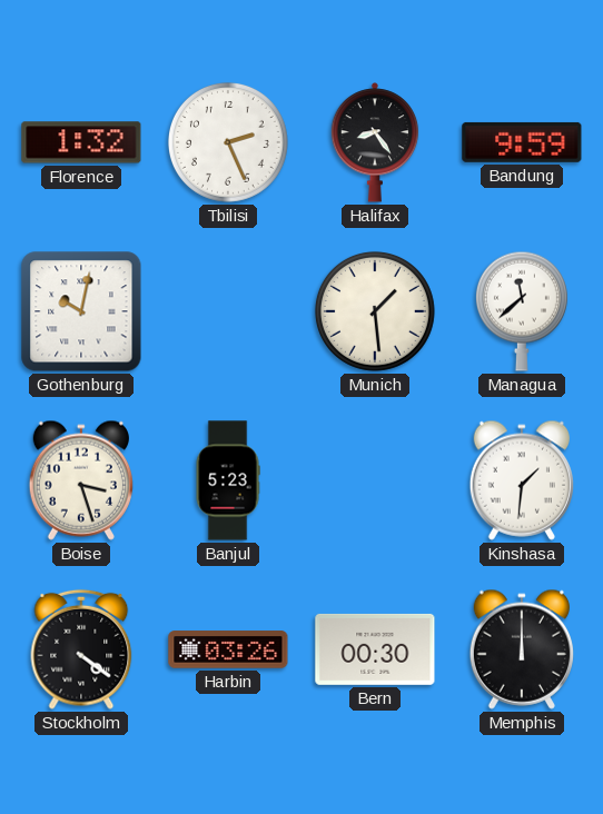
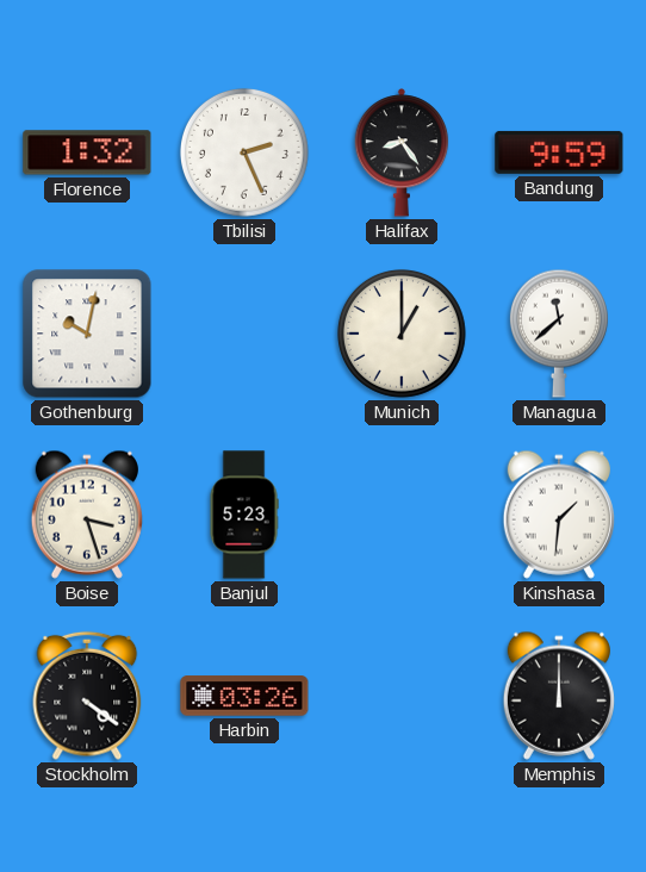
Munich: 1:29 -> 1:00 (402, 334)
Bern: 00:30 -> none (375, 649)
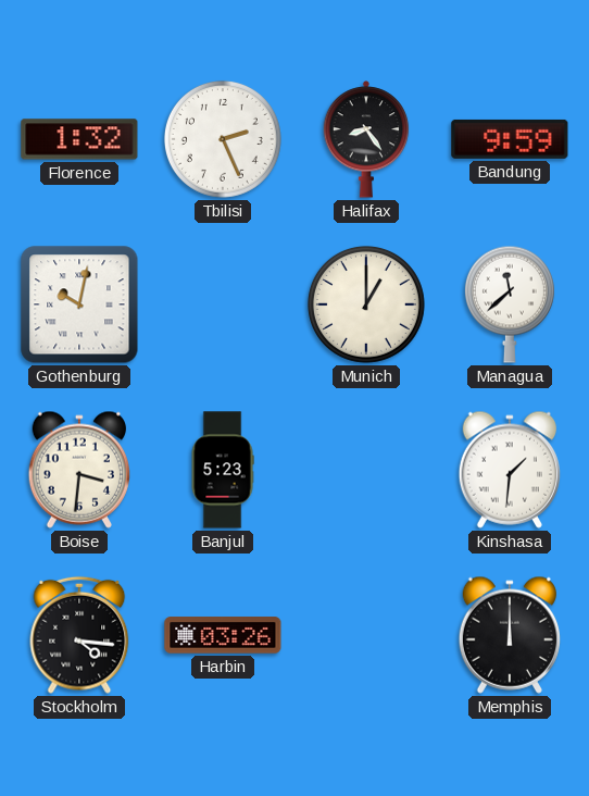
Boise: 3:27 -> 3:31 (79, 470)
Stockholm: 4:21 -> 4:16 (79, 635)
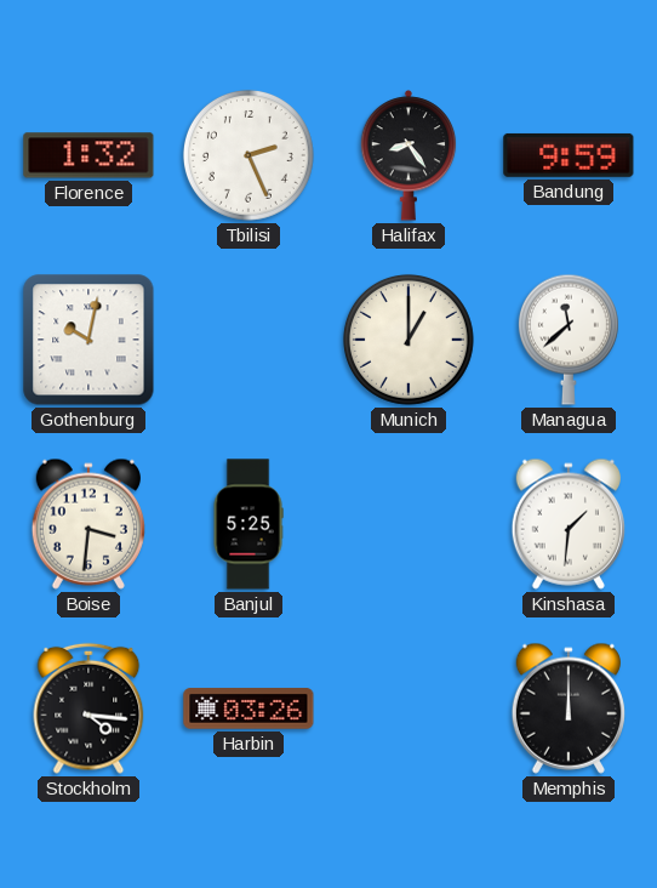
Banjul: 5:23 -> 5:25 (248, 524)
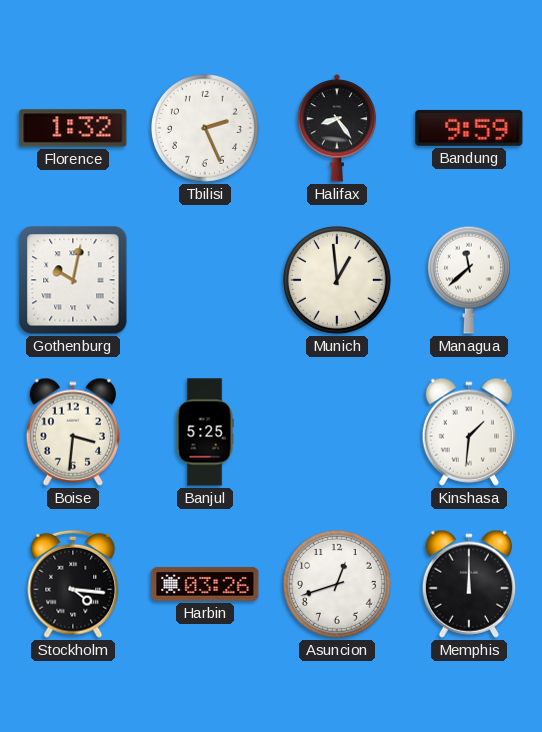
Munich: 1:00 -> 12:59 (337, 280)
Asuncion: none -> 12:42 (337, 584)
